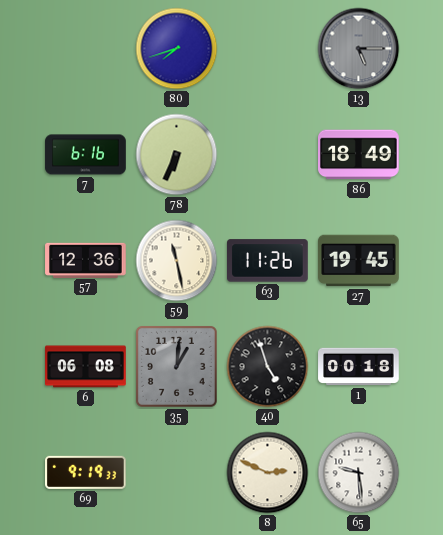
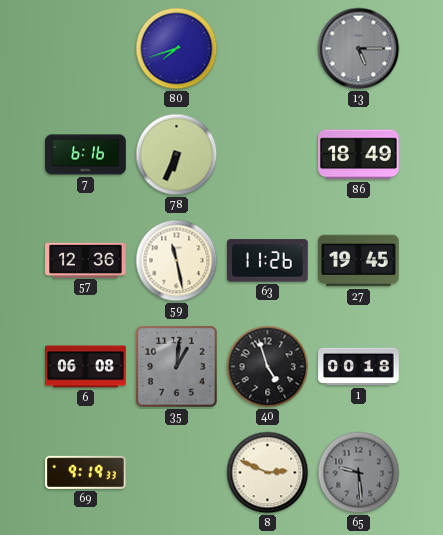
65 dial: white -> grey (359, 473)
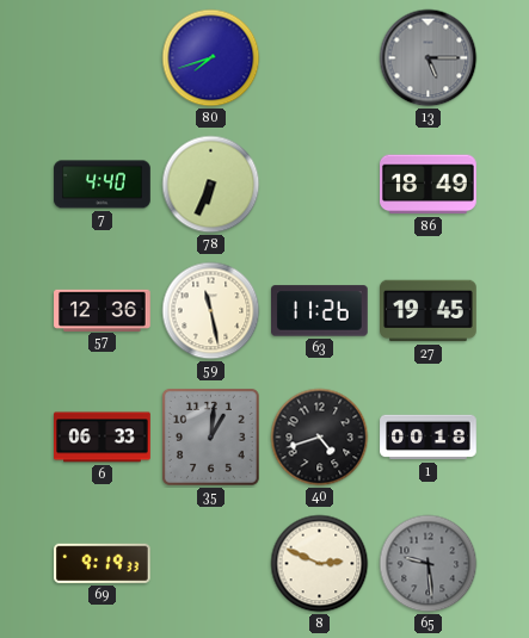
7: 6:16 -> 4:40 (103, 185)
6: 06:08 -> 06:33 (103, 438)
40: 4:57 -> 4:42 (320, 438)
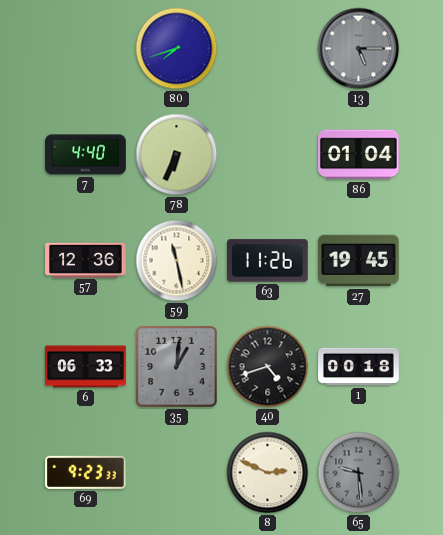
86: 18:49 -> 01:04 (359, 155)
69: 9:19 -> 9:23 (86, 472)
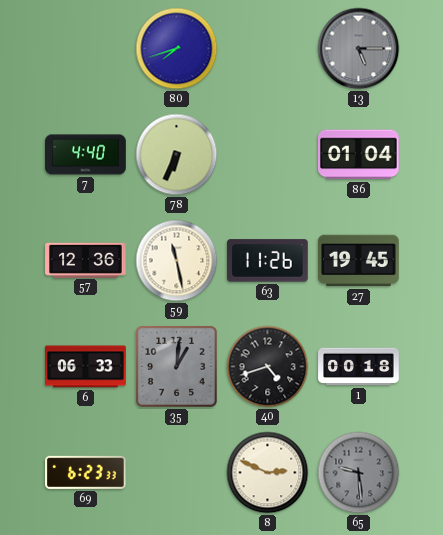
69: 9:23 -> 6:23 (86, 472)
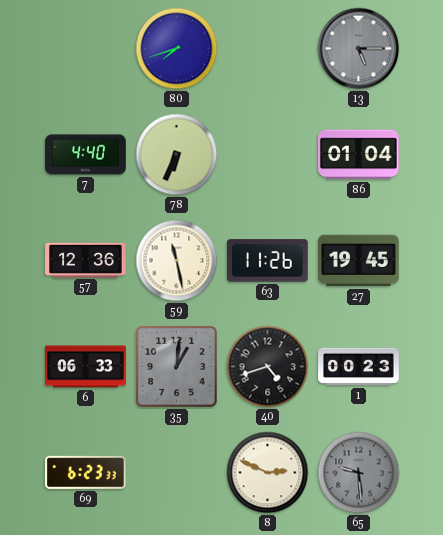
1: 00:18 -> 00:23 (359, 367)
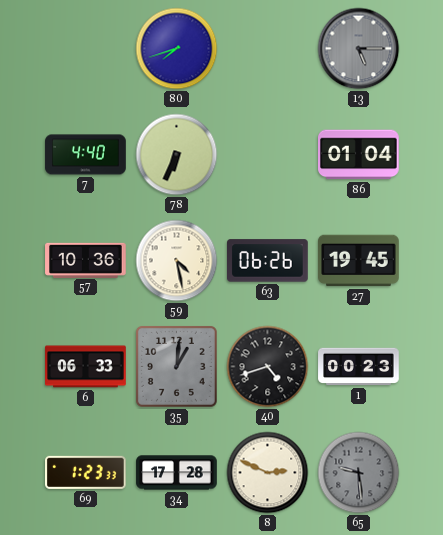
57: 12:36 -> 10:36 (86, 260)
59: 11:28 -> 4:28 (177, 261)
63: 11:26 -> 06:26 (268, 261)
69: 6:23 -> 1:23 (86, 472)
34: none -> 17:28 (177, 473)
